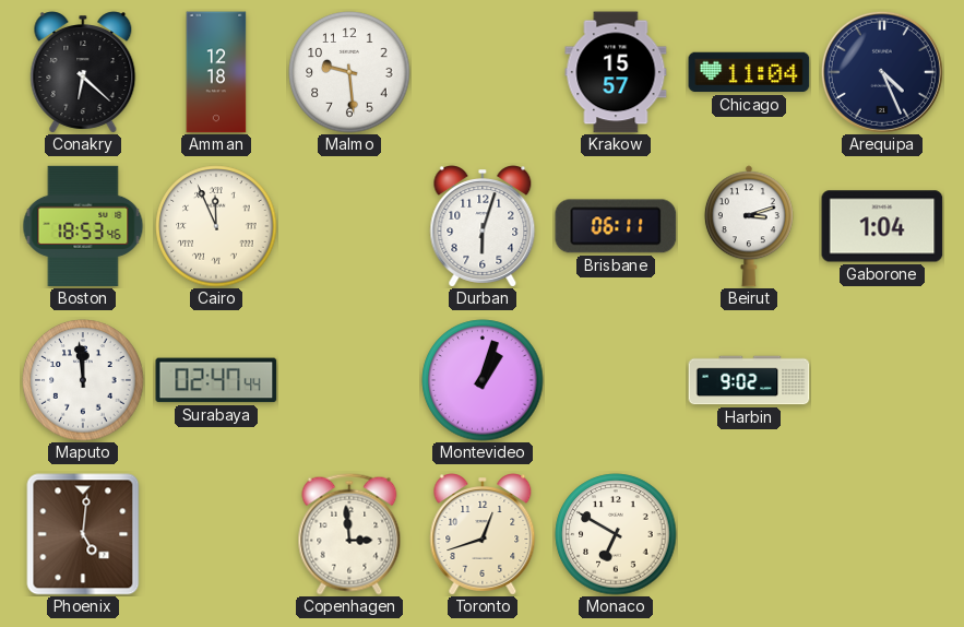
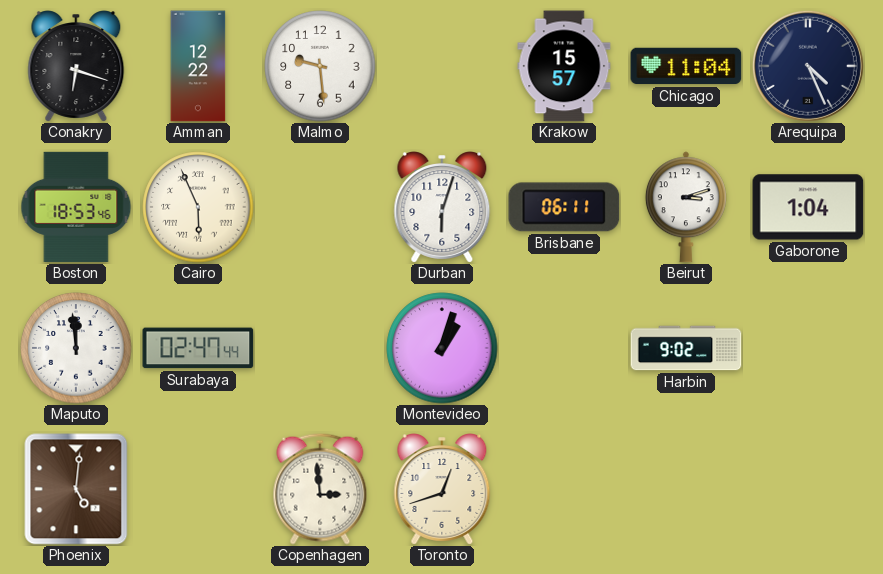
Conakry: 6:22 -> 6:18 (76, 66)
Amman: 12:18 -> 12:22 (198, 66)
Cairo: 11:56 -> 5:56 (198, 207)
Monaco: 6:50 -> none (616, 534)
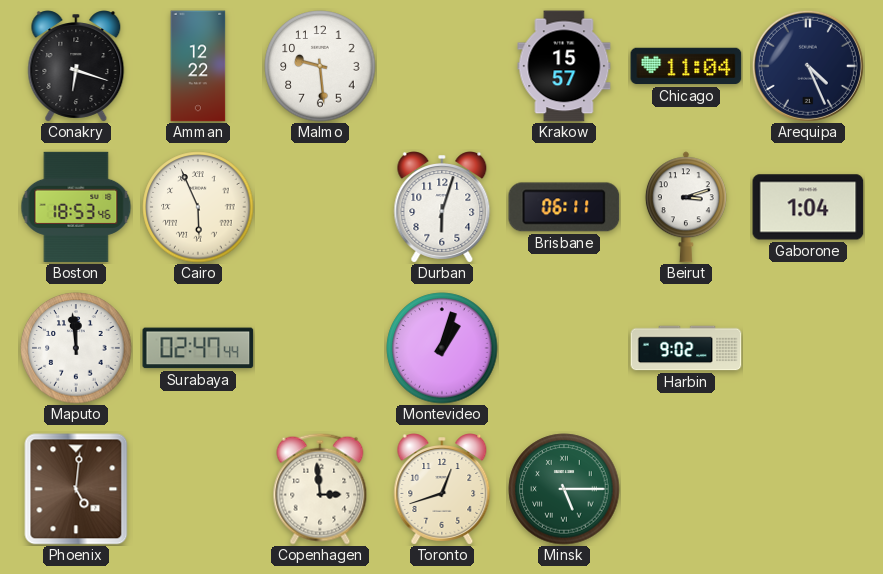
Minsk: none -> 5:15 (564, 489)
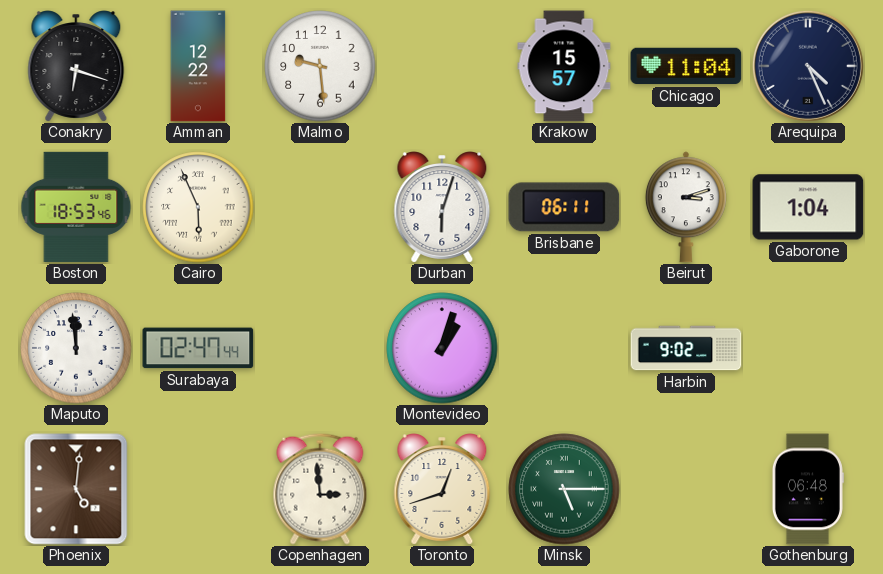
Gothenburg: none -> 06:48 (808, 489)
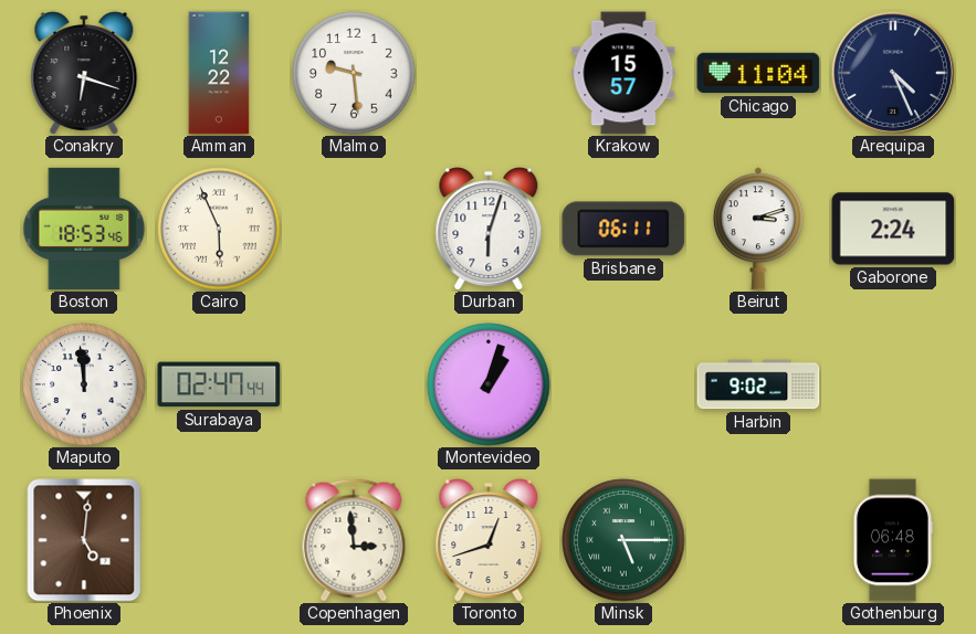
Gaborone: 1:04 -> 2:24 (893, 229)
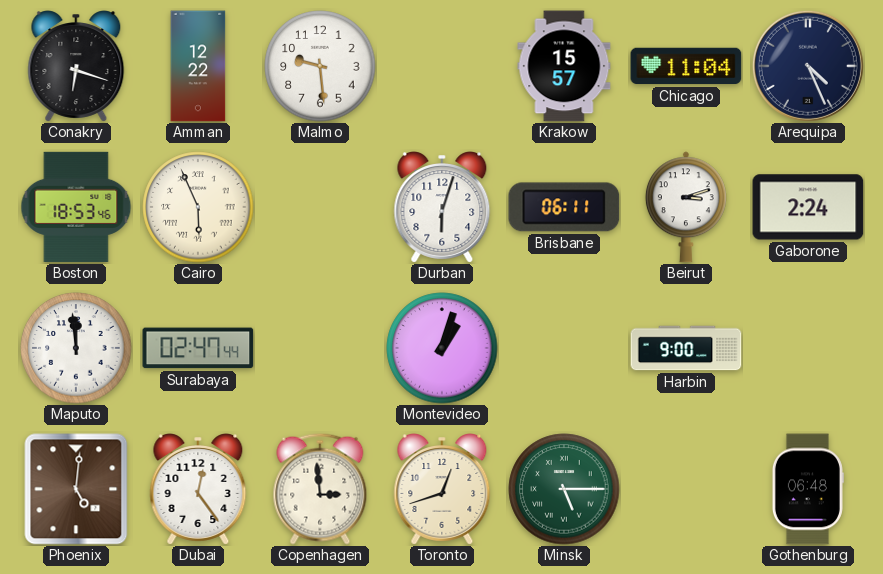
Harbin: 9:02 -> 9:00 (686, 348)
Dubai: none -> 12:24 (198, 489)
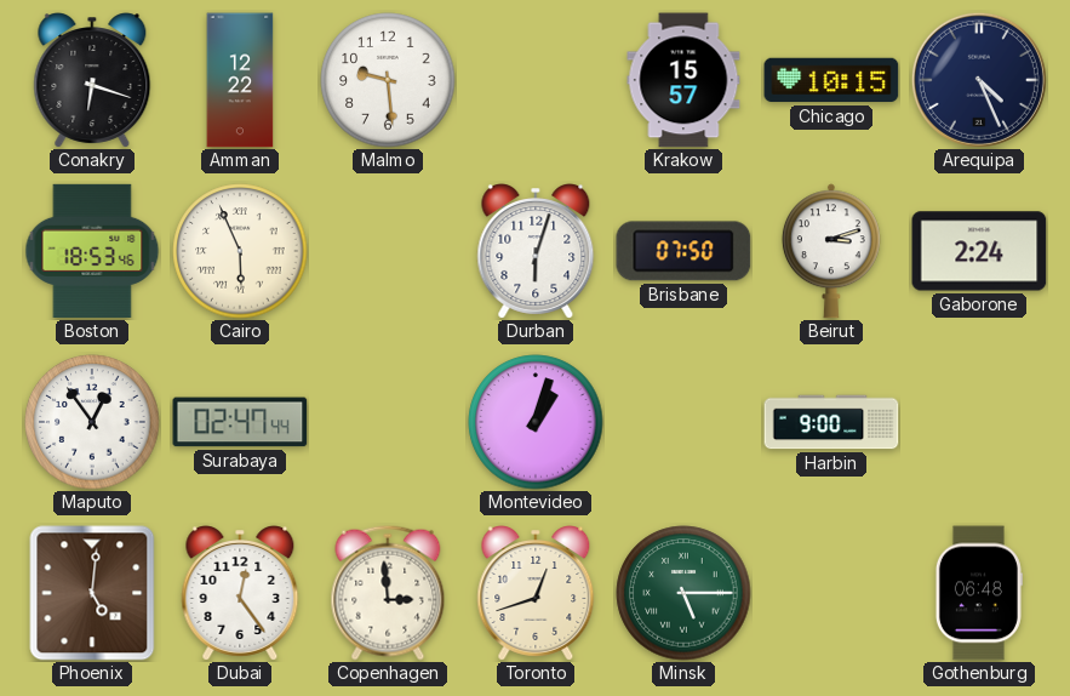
Chicago: 11:04 -> 10:15 (831, 80)
Brisbane: 06:11 -> 07:50 (683, 251)
Maputo: 11:59 -> 12:54 (92, 422)
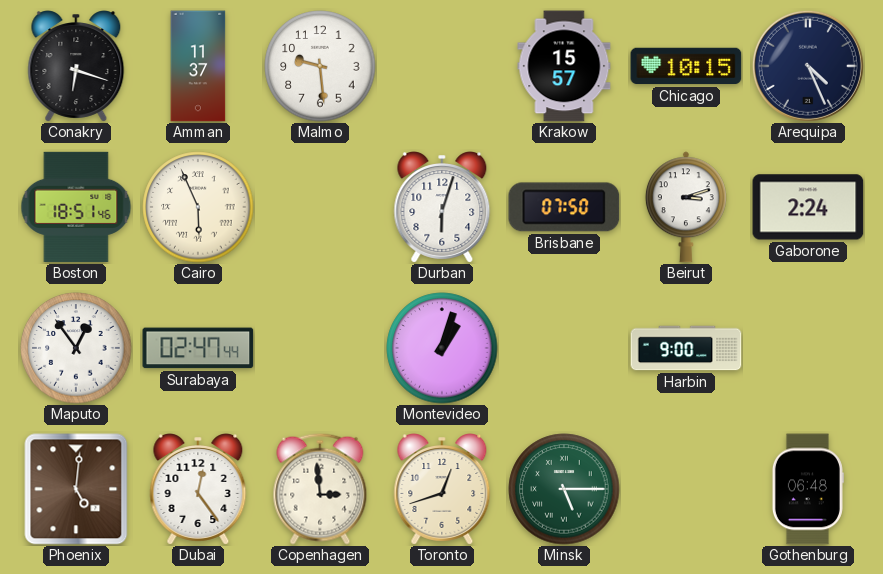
Amman: 12:22 -> 11:37 (198, 66)
Boston: 18:53 -> 18:51 (76, 207)
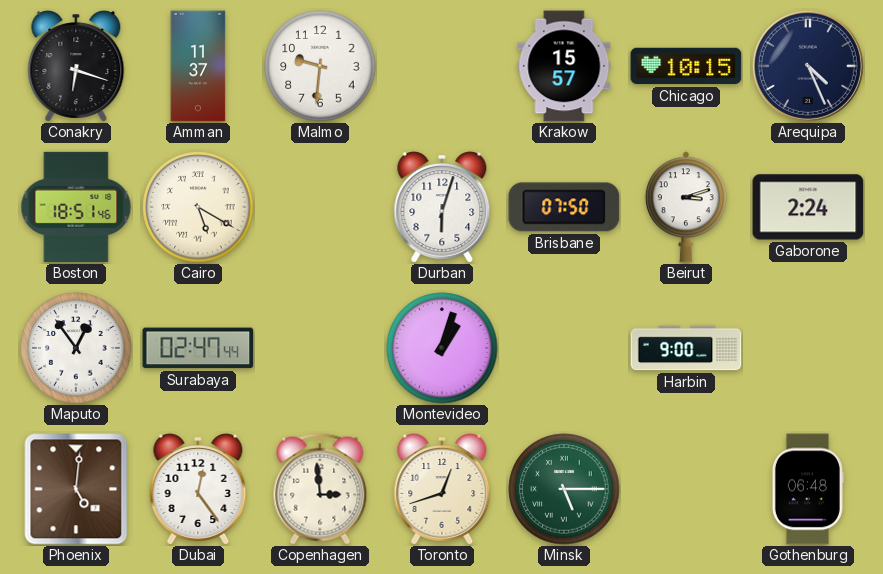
Malmo: 9:29 -> 9:31 (320, 66)
Cairo: 5:56 -> 5:20 (198, 207)
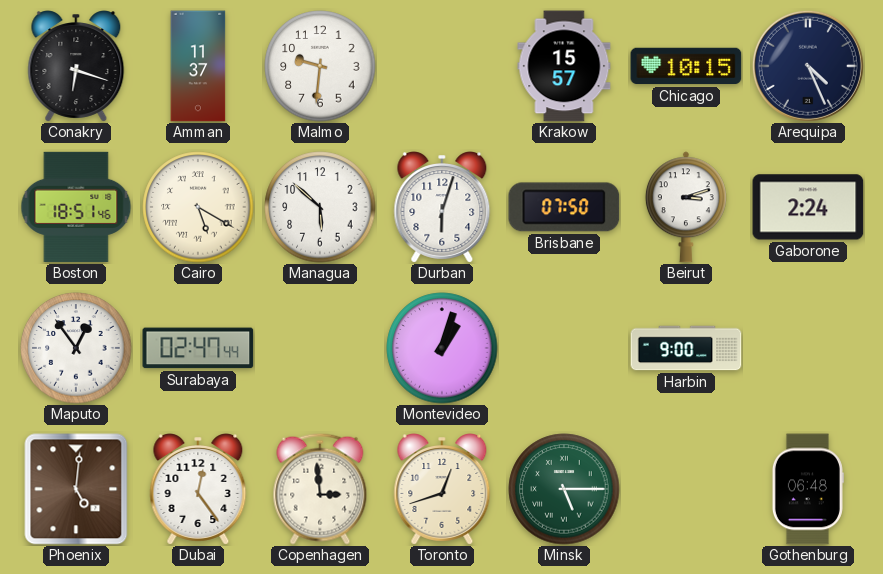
Managua: none -> 5:52 (320, 207)
